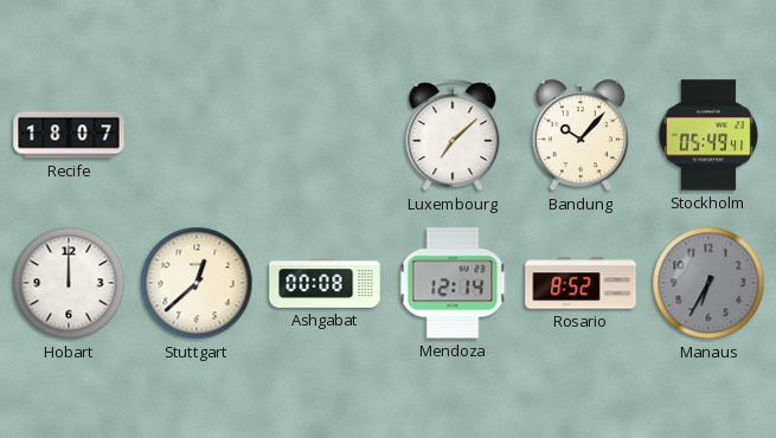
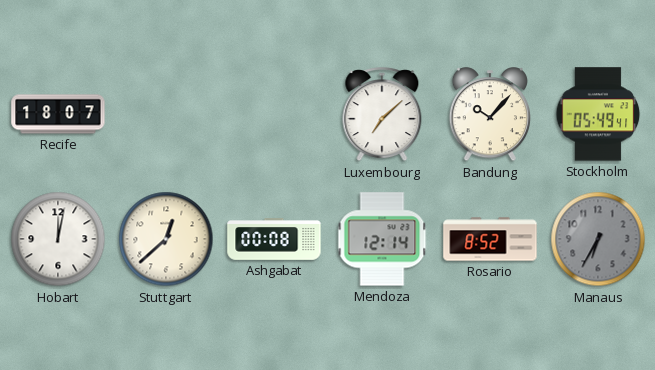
Hobart: 12:00 -> 12:02 (58, 239)
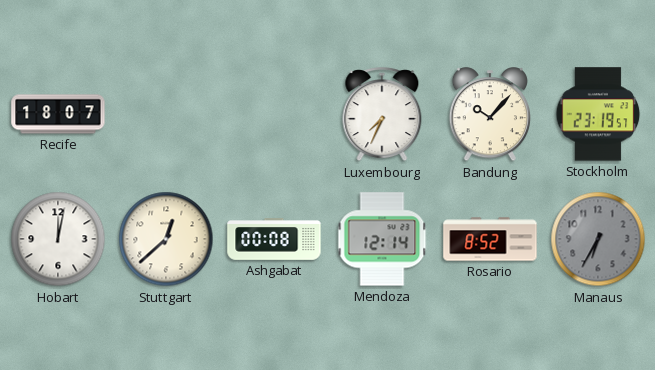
Luxembourg: 7:08 -> 7:34 (382, 115)
Stockholm: 05:49 -> 23:19 (598, 114)
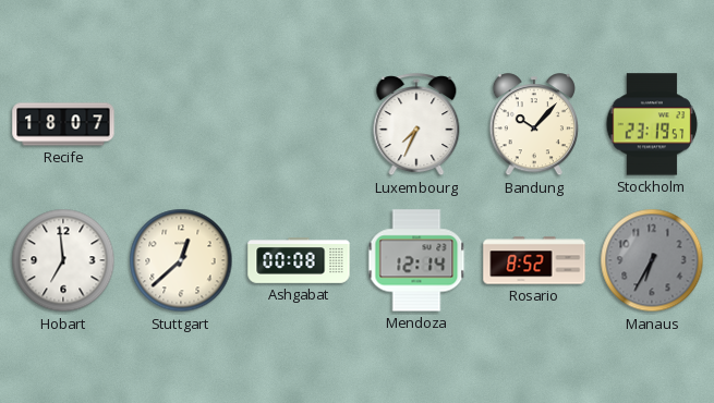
Hobart: 12:02 -> 6:59 (63, 260)
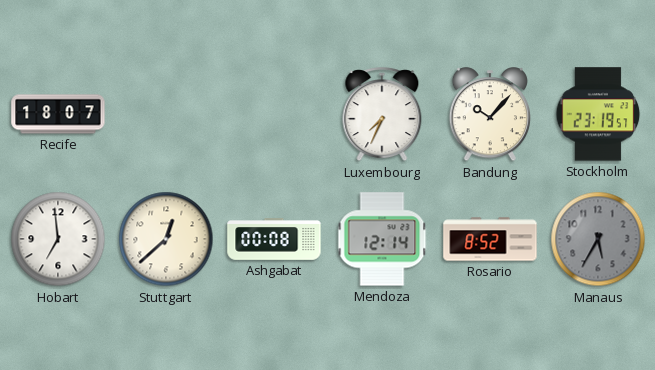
Manaus: 6:35 -> 5:35 (598, 239)
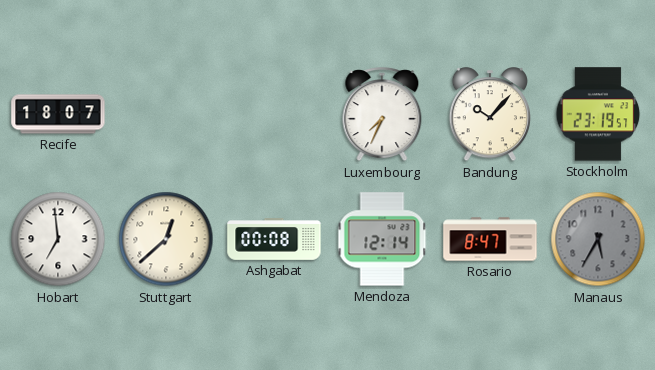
Rosario: 8:52 -> 8:47 (490, 239)
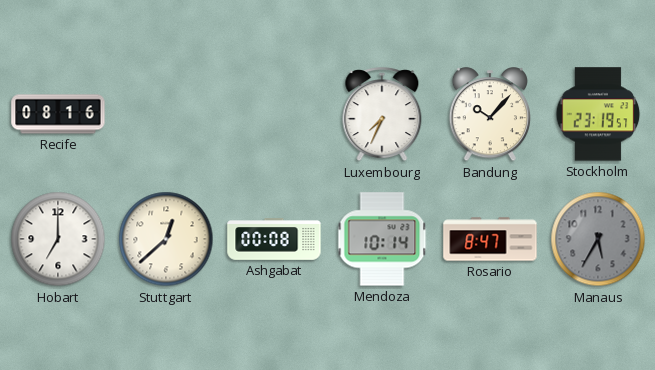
Recife: 18:07 -> 08:16 (58, 114)
Hobart: 6:59 -> 7:00 (58, 239)
Mendoza: 12:14 -> 10:14 (382, 239)
